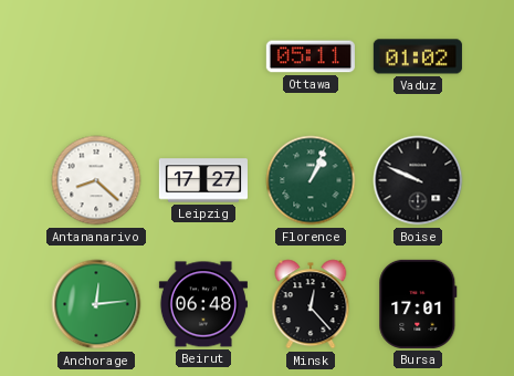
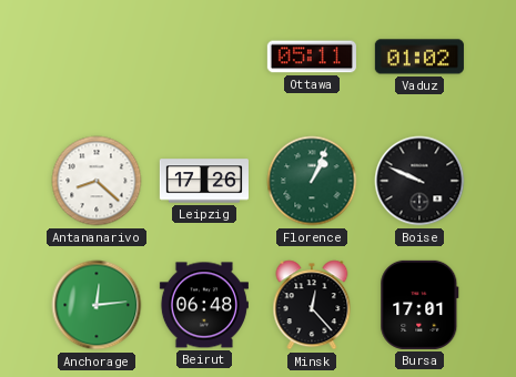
Leipzig: 17:27 -> 17:26 (204, 181)
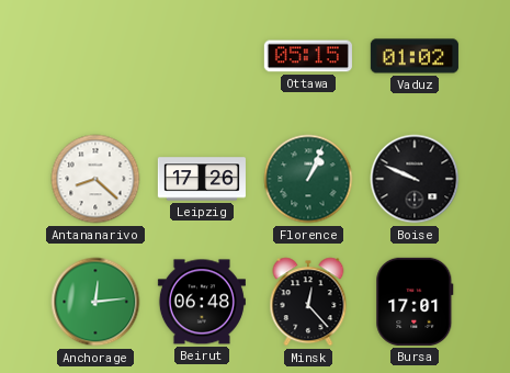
Ottawa: 05:11 -> 05:15 (308, 56)
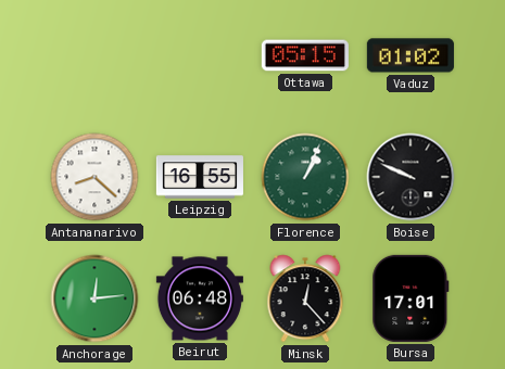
Leipzig: 17:26 -> 16:55 (200, 177)
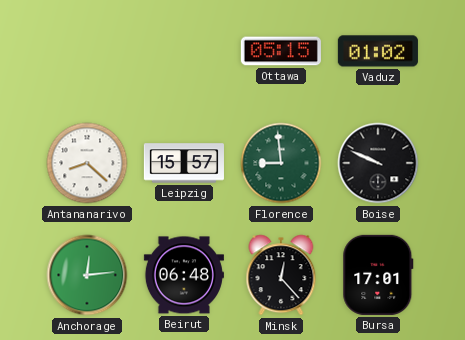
Leipzig: 16:55 -> 15:57 (184, 163)
Florence: 1:04 -> 8:59 (281, 163)
